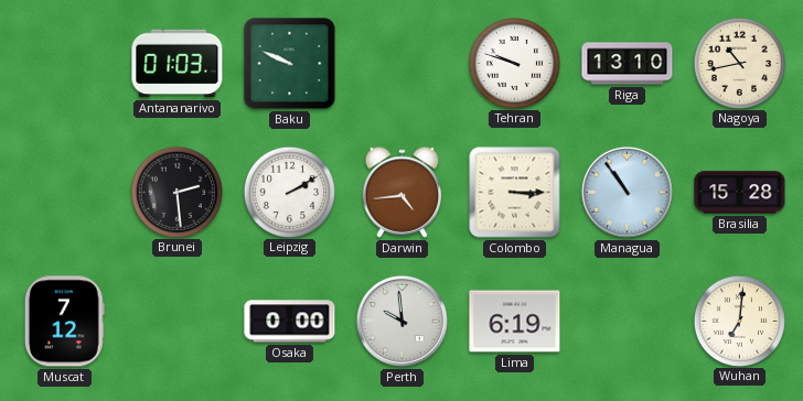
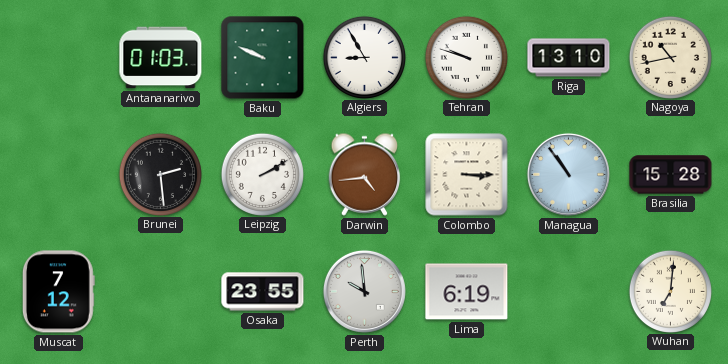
Algiers: none -> 8:55 (364, 57)
Osaka: 0:00 -> 23:55 (263, 292)
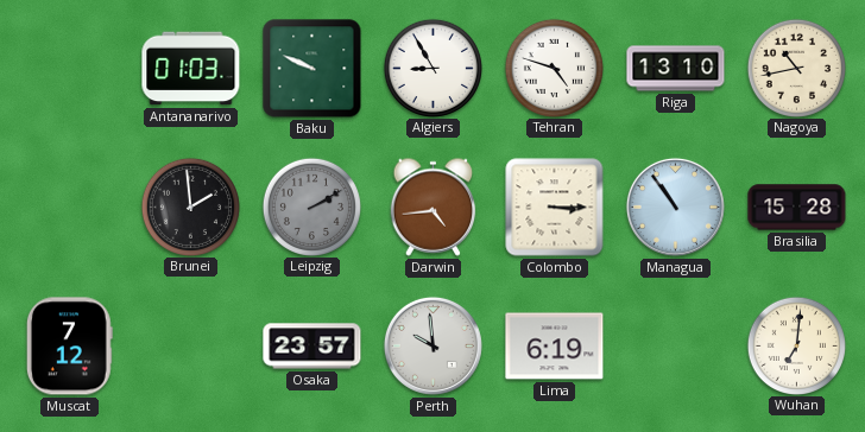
Tehran: 9:48 -> 4:48 (554, 68)
Brunei: 2:29 -> 1:59 (190, 207)
Leipzig dial: white -> grey (311, 207)
Osaka: 23:55 -> 23:57 (312, 347)
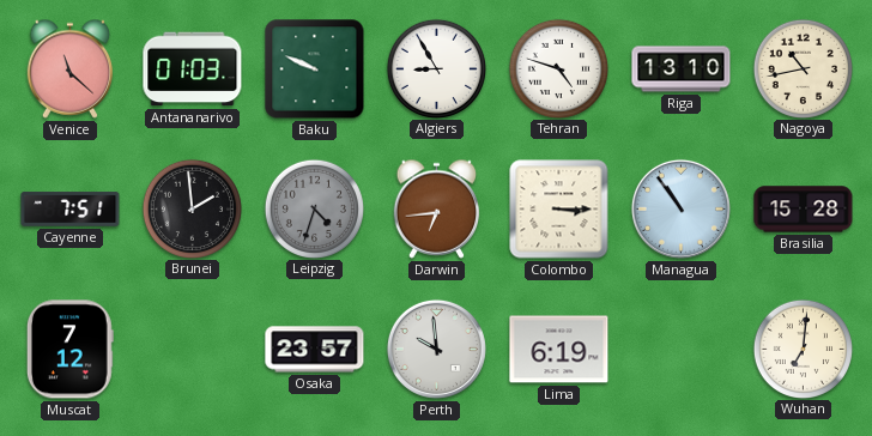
Venice: none -> 11:22 (71, 68)
Cayenne: none -> 7:51 (71, 210)
Leipzig: 2:10 -> 4:33 (314, 208)
Darwin: 4:44 -> 6:44 (437, 208)
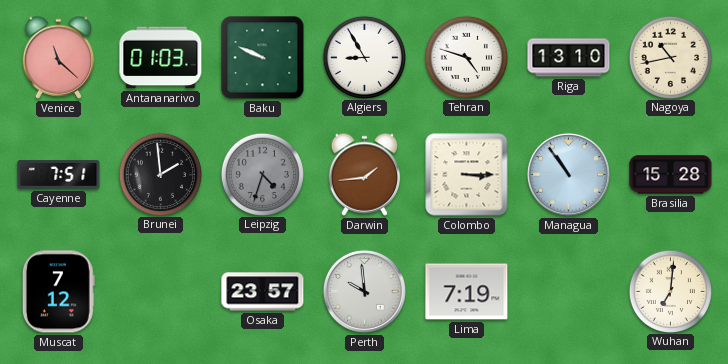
Darwin: 6:44 -> 1:44 (365, 174)
Lima: 6:19 -> 7:19 (467, 292)
